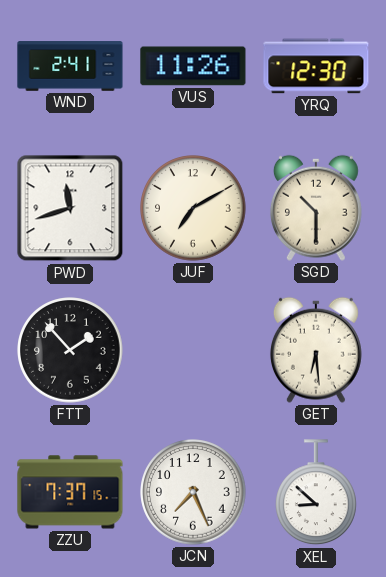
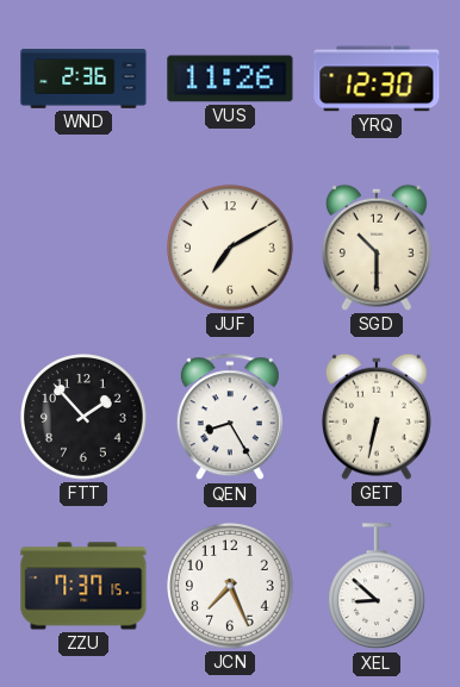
WND: 2:41 -> 2:36 (83, 79)
PWD: 11:42 -> none (70, 208)
QEN: none -> 8:25 (230, 418)
GET: 6:29 -> 6:32 (377, 417)
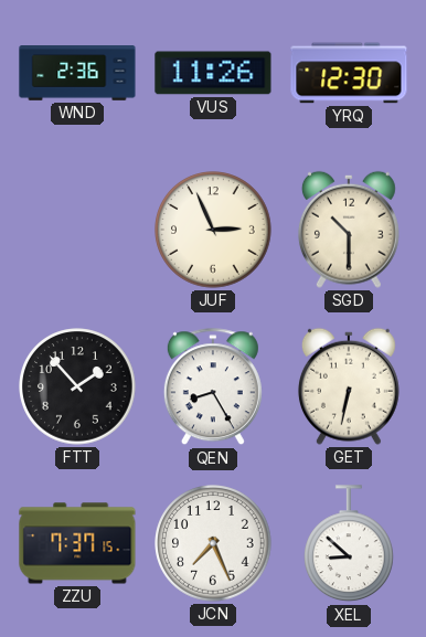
JUF: 7:10 -> 2:56 (213, 230)
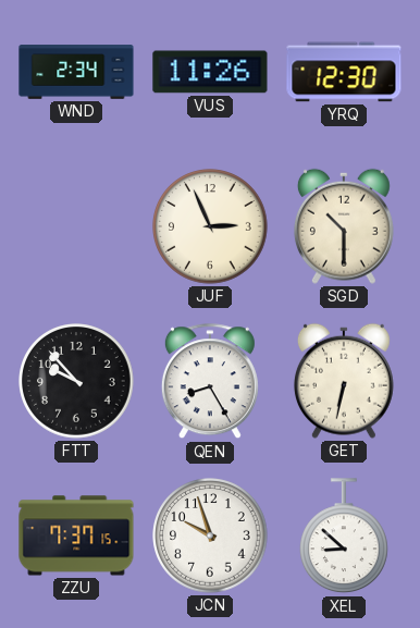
WND: 2:36 -> 2:34 (76, 72)
FTT: 1:53 -> 9:53 (76, 381)
JCN: 7:26 -> 9:57 (210, 535)
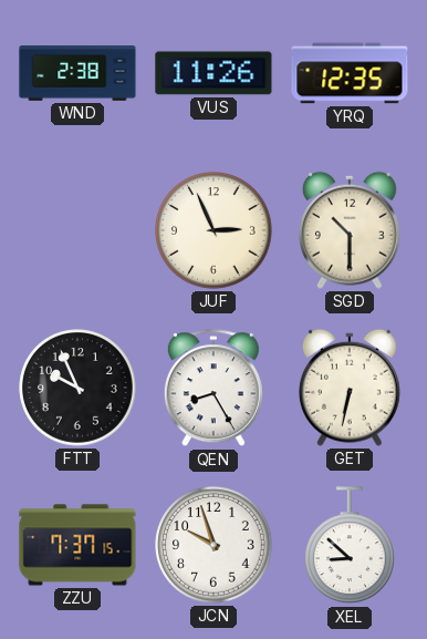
WND: 2:34 -> 2:38 (77, 73)
YRQ: 12:30 -> 12:35 (350, 73)
FTT: 9:53 -> 9:56 (77, 388)
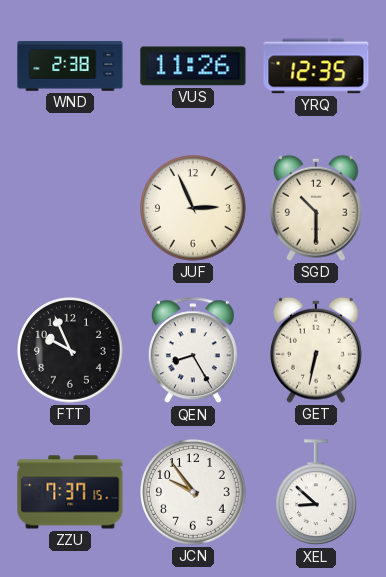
JCN: 9:57 -> 9:54 (193, 492)
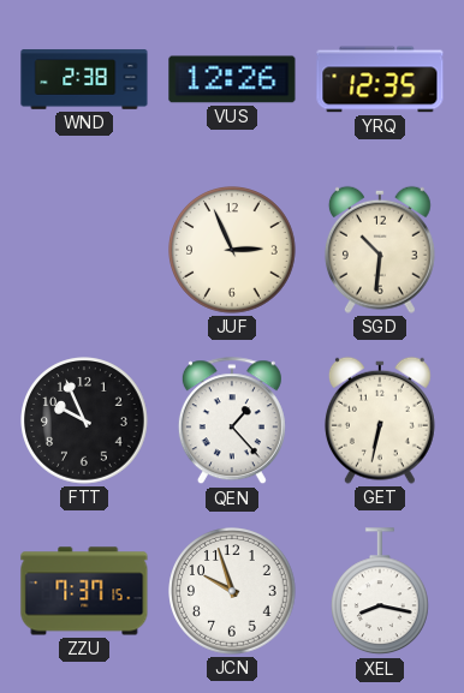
VUS: 11:26 -> 12:26 (232, 79)
SGD: 10:30 -> 10:31 (380, 250)
QEN: 8:25 -> 1:23 (232, 422)
JCN: 9:54 -> 9:57 (232, 591)
XEL: 8:52 -> 8:17 (381, 592)
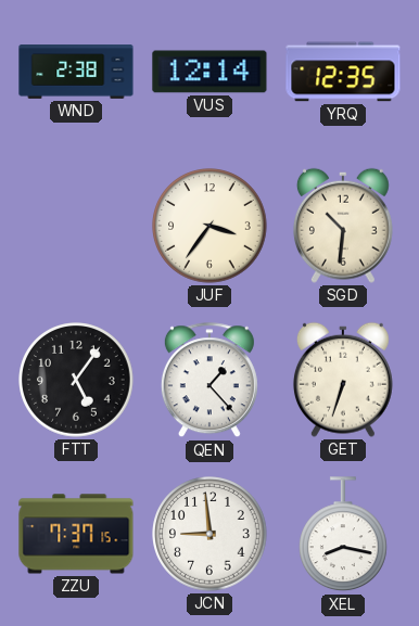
VUS: 12:26 -> 12:14 (210, 72)
JUF: 2:56 -> 3:36 (210, 226)
FTT: 9:56 -> 5:06 (76, 380)
GET: 6:32 -> 6:33 (343, 380)
JCN: 9:57 -> 8:59 (210, 534)
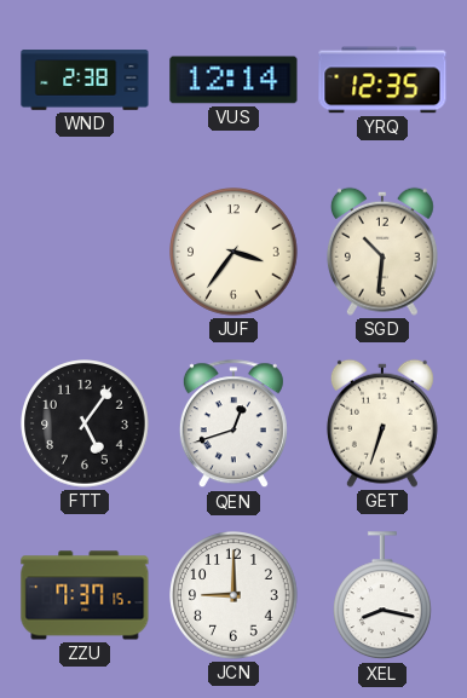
QEN: 1:23 -> 12:42 (234, 425)
JCN: 8:59 -> 9:00 (234, 595)
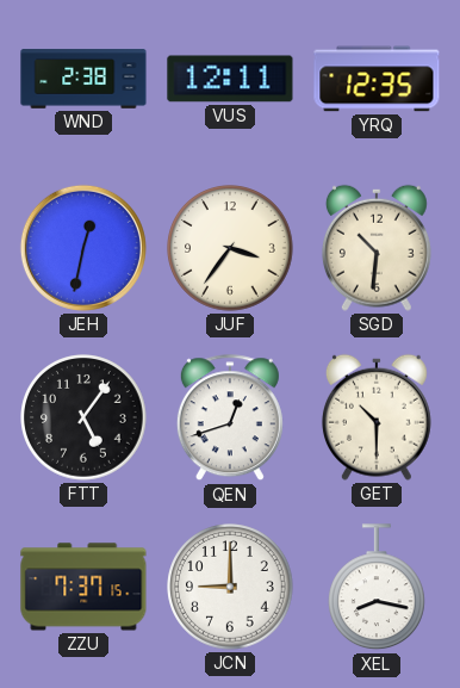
VUS: 12:14 -> 12:11 (230, 79)
JEH: none -> 12:32 (83, 248)
GET: 6:33 -> 10:30 (377, 417)
